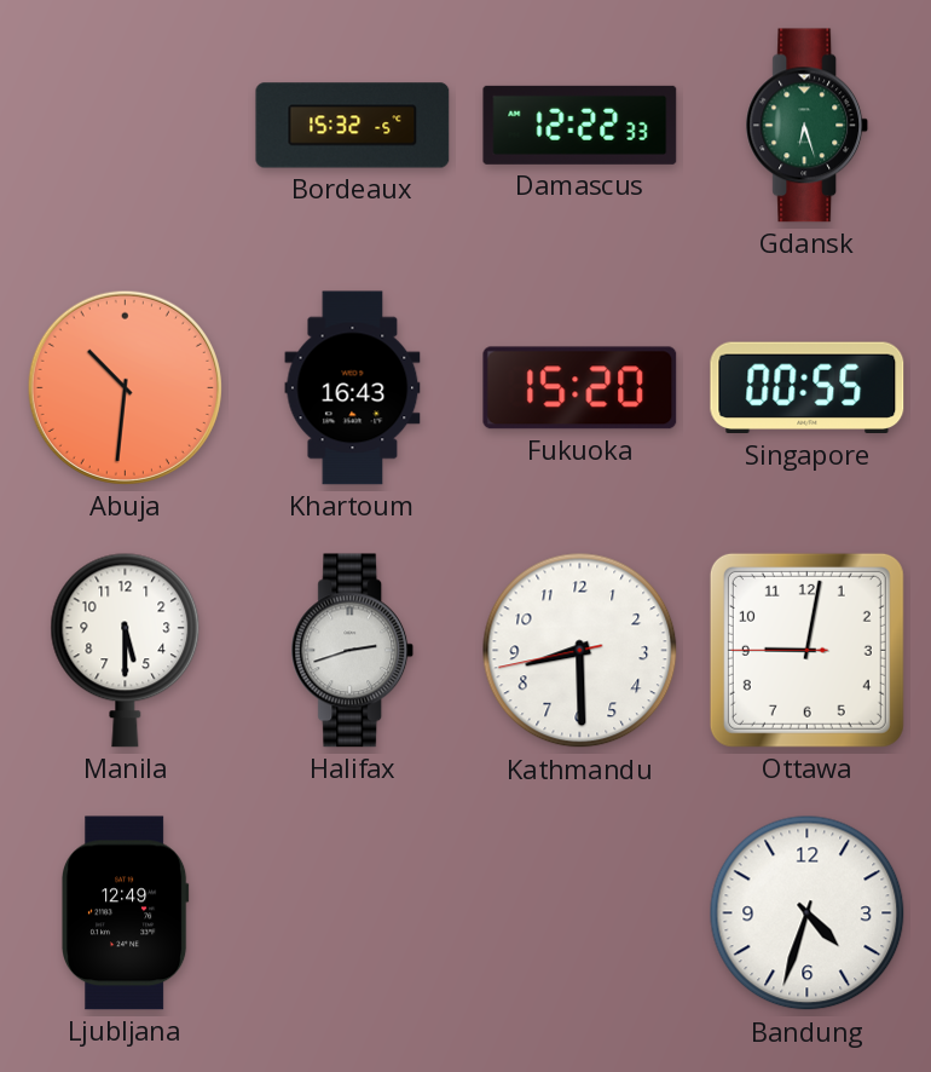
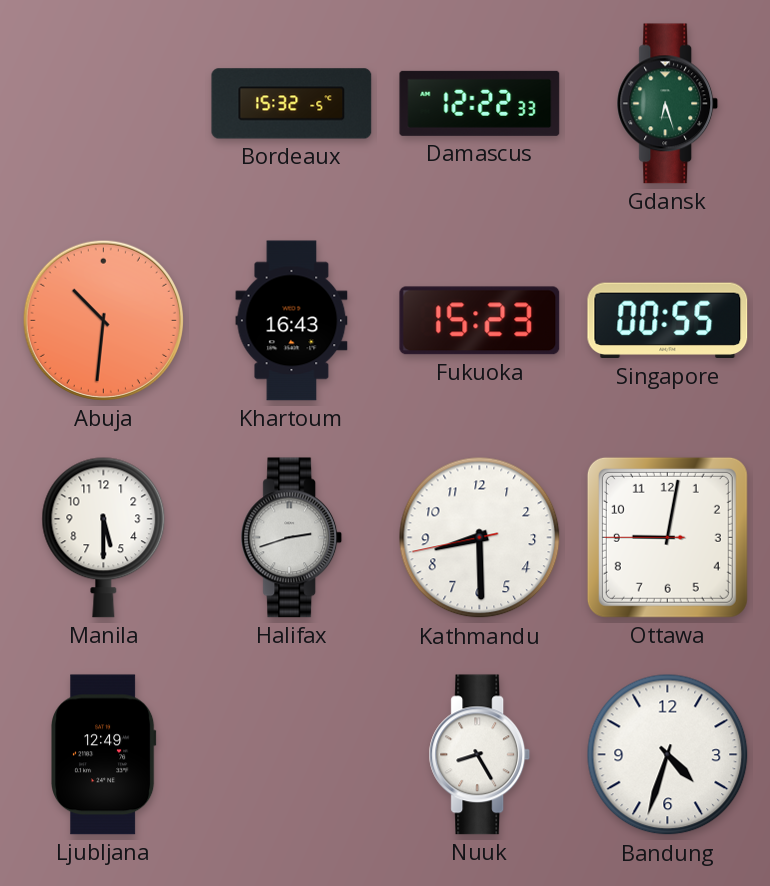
Fukuoka: 15:20 -> 15:23 (480, 321)
Nuuk: none -> 8:25 (480, 755)
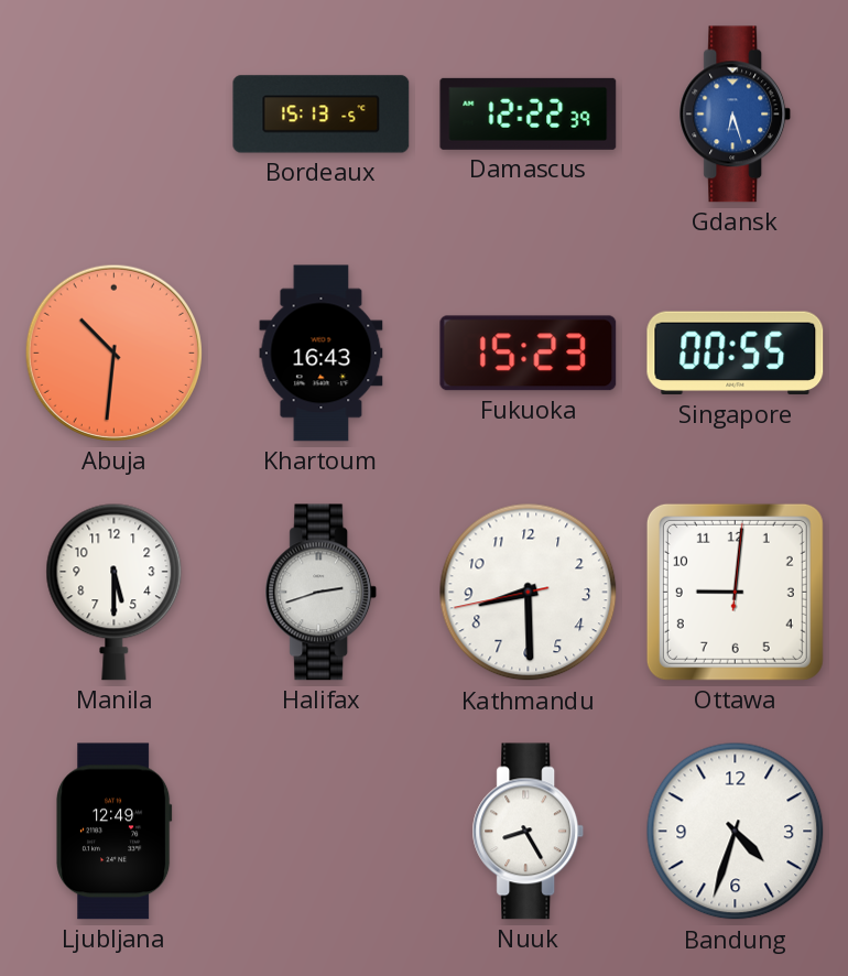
Bordeaux: 15:32 -> 15:13 (322, 115)
Damascus: 12:22:33 -> 12:22:39 (529, 113)
Gdansk dial: green -> blue (736, 115)
Ottawa: 9:01:45 -> 9:01:01 (735, 592)
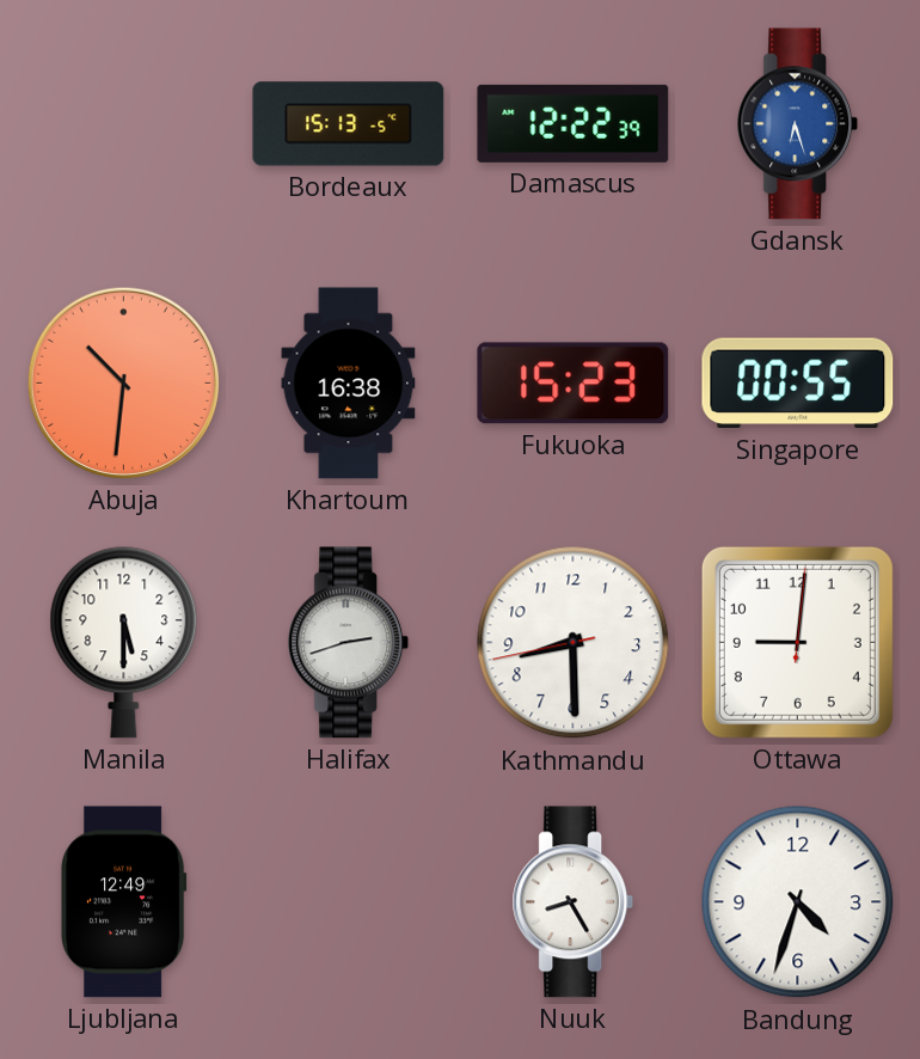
Khartoum: 16:43 -> 16:38 (349, 384)
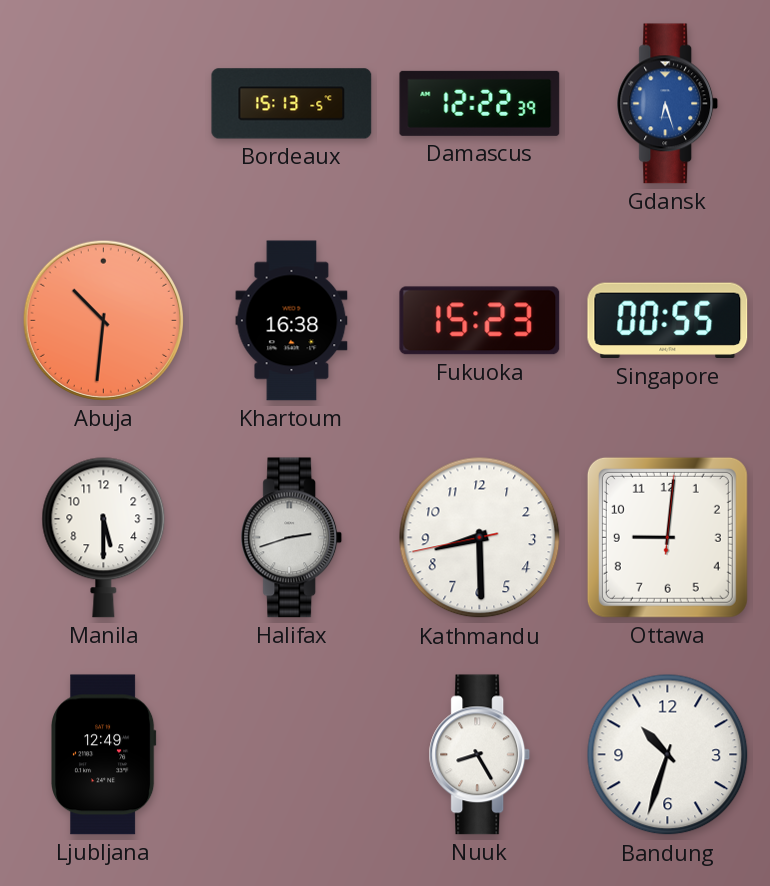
Bandung: 4:33 -> 10:33 (668, 755)
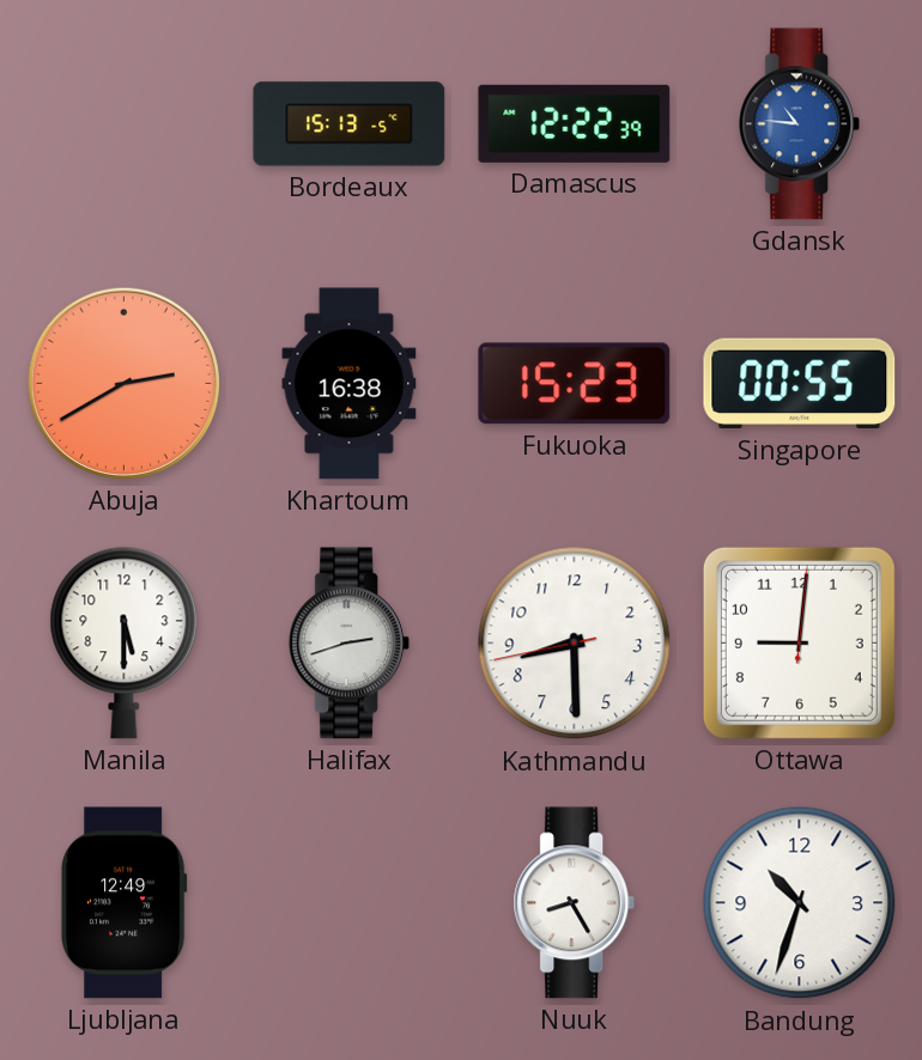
Gdansk: 6:27 -> 10:46 (800, 124)
Abuja: 10:31 -> 2:40 (123, 383)
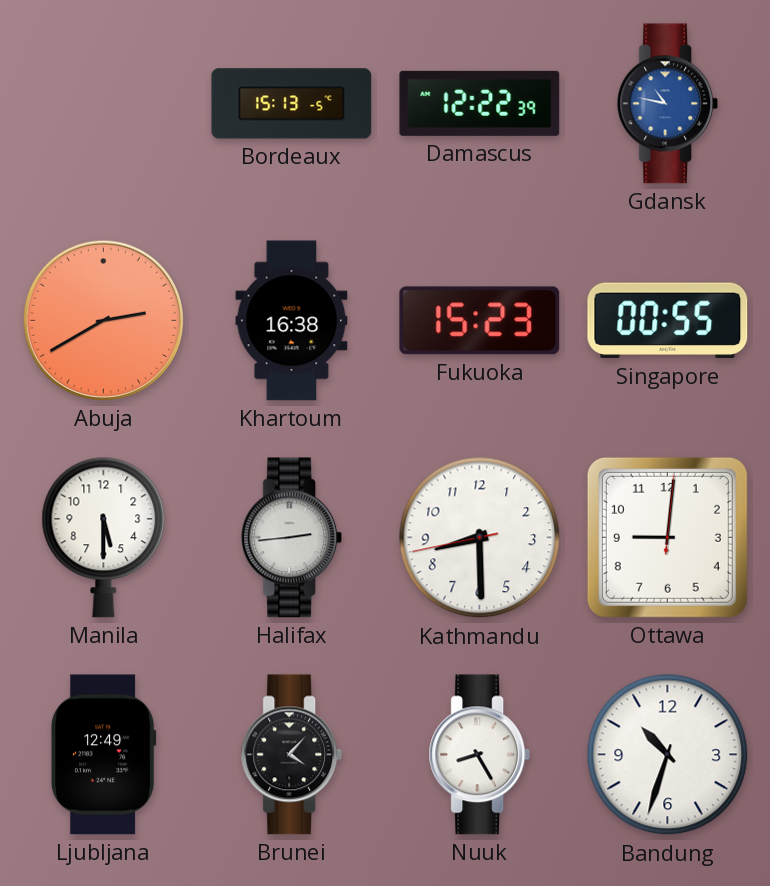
Gdansk: 10:46 -> 10:47 (668, 104)
Halifax: 2:42 -> 2:44 (292, 538)
Brunei: none -> 4:07 (292, 755)
